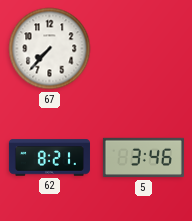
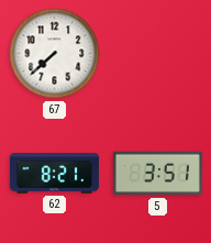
67: 7:37 -> 7:38 (55, 54)
5: 3:46 -> 3:51 (157, 174)
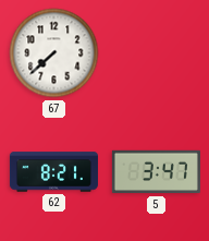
5: 3:51 -> 3:47 (156, 172)
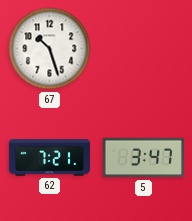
67: 7:38 -> 10:27 (50, 49)
62: 8:21 -> 7:21 (49, 158)
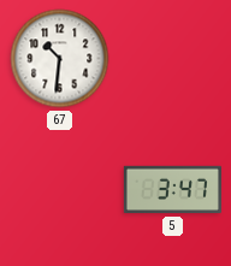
67: 10:27 -> 10:31 (60, 59)
62: 7:21 -> none (49, 158)
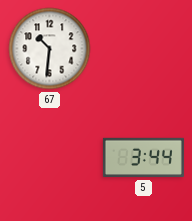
5: 3:47 -> 3:44 (143, 158)
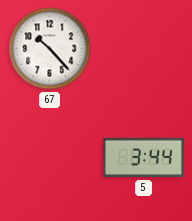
67: 10:31 -> 10:23 (50, 49)
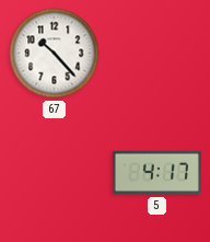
5: 3:44 -> 4:17 (156, 173)
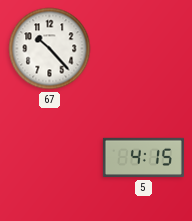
5: 4:17 -> 4:15 (143, 158)
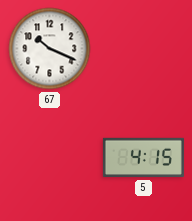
67: 10:23 -> 10:19 (50, 49)
